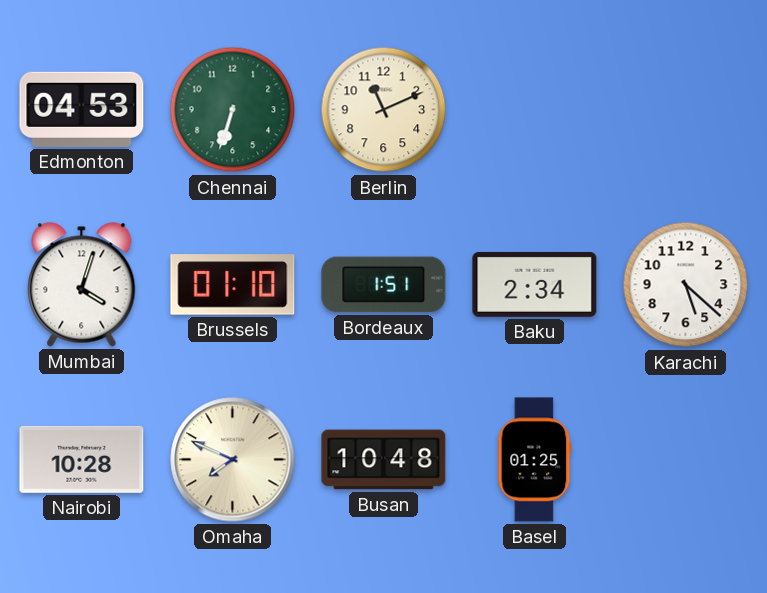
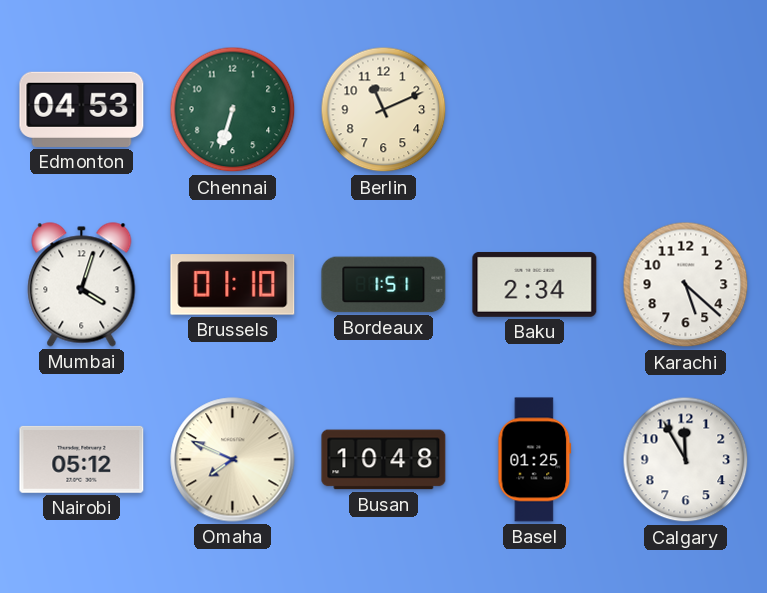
Nairobi: 10:28 -> 05:12 (82, 459)
Calgary: none -> 11:55 (686, 460)
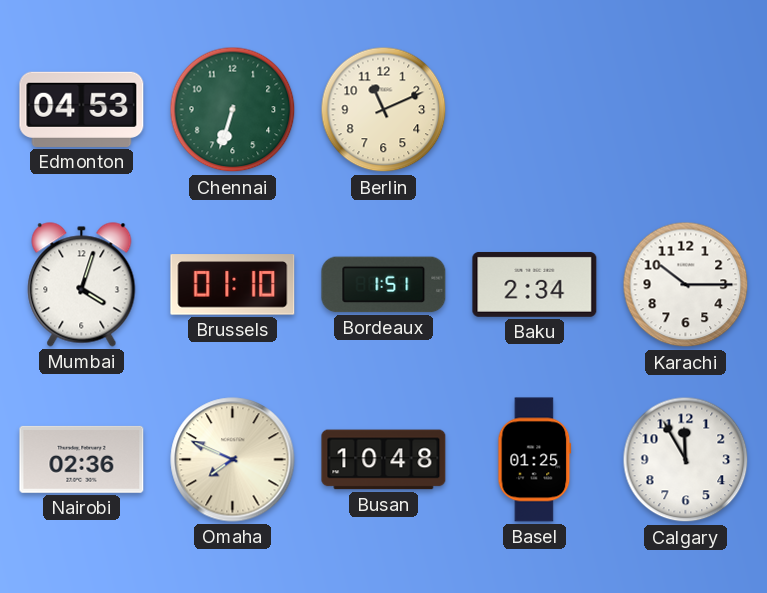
Karachi: 5:22 -> 10:15 (686, 285)
Nairobi: 05:12 -> 02:36 (82, 459)
